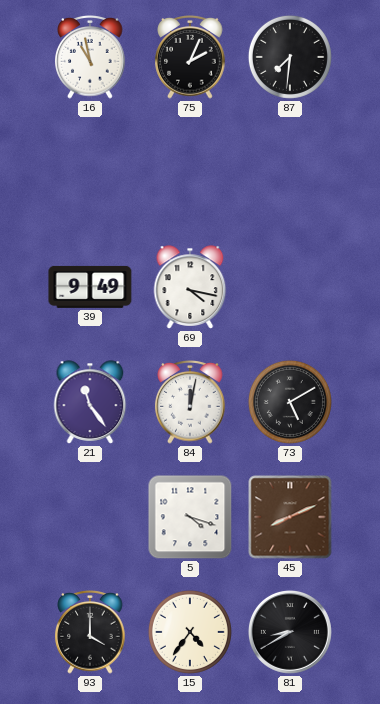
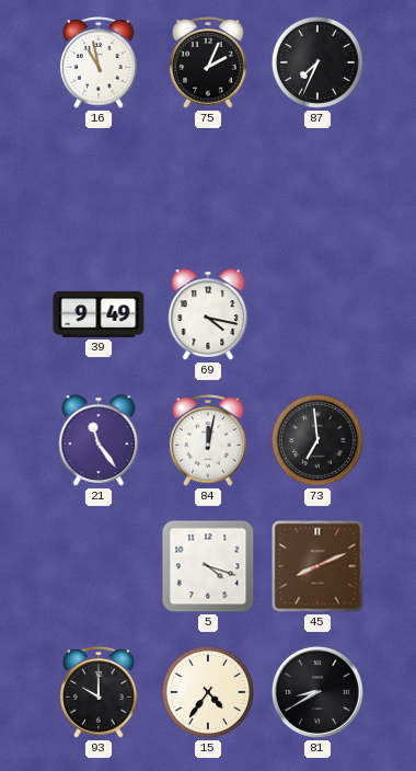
87: 7:31 -> 7:34 (317, 62)
73: 5:10 -> 6:59 (317, 440)
93: 4:00 -> 10:00 (99, 693)
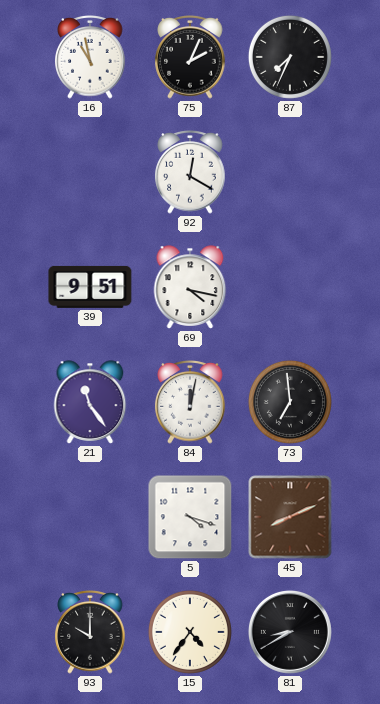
92: none -> 12:20 (190, 173)
39: 9:49 -> 9:51 (90, 287)
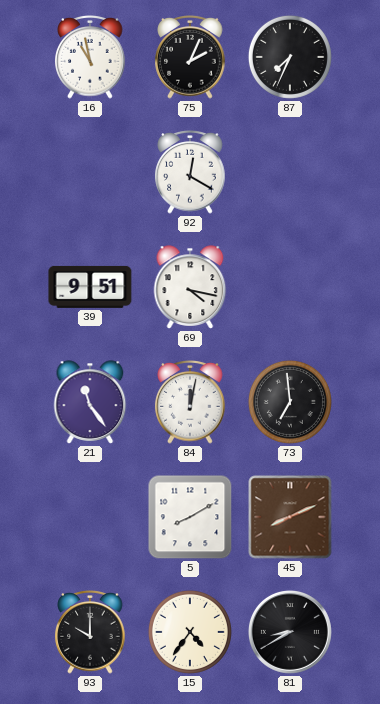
5: 4:18 -> 8:10 (190, 517)
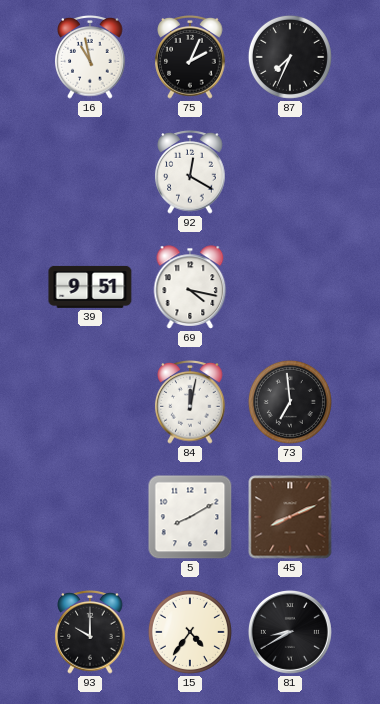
21: 11:24 -> none (90, 402)
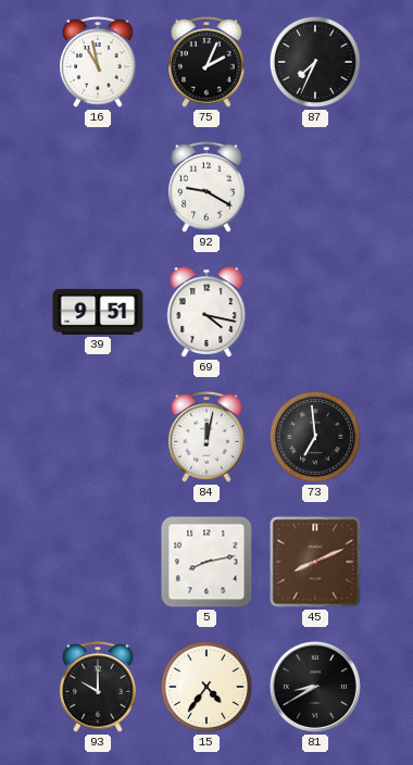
92: 12:20 -> 9:20 (206, 188)
5: 8:10 -> 8:13 (206, 562)
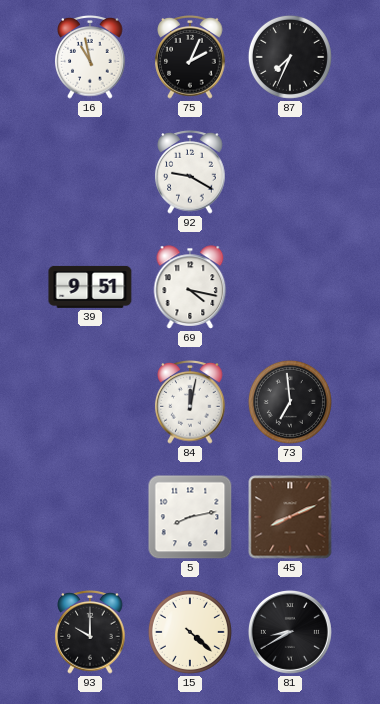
15: 4:36 -> 4:22 (190, 632)
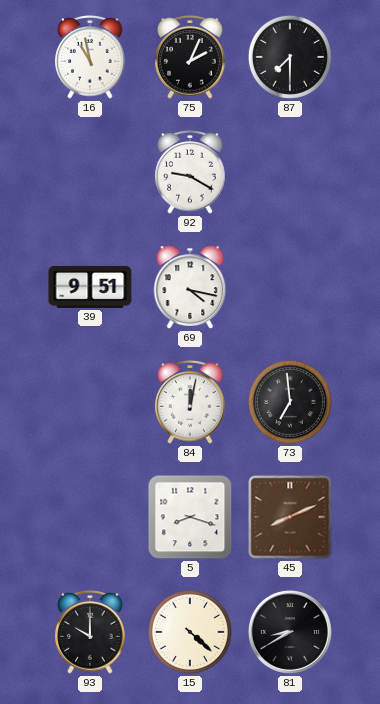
87: 7:34 -> 7:30 (290, 57)
5: 8:13 -> 8:18 (190, 517)
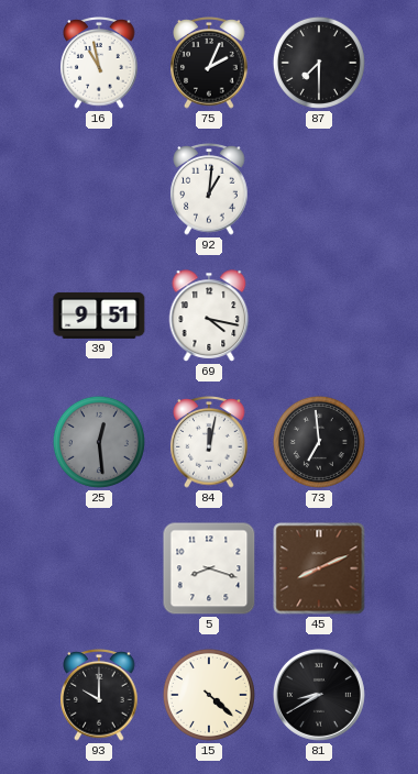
92: 9:20 -> 1:01 (209, 190)
25: none -> 12:29 (99, 442)
